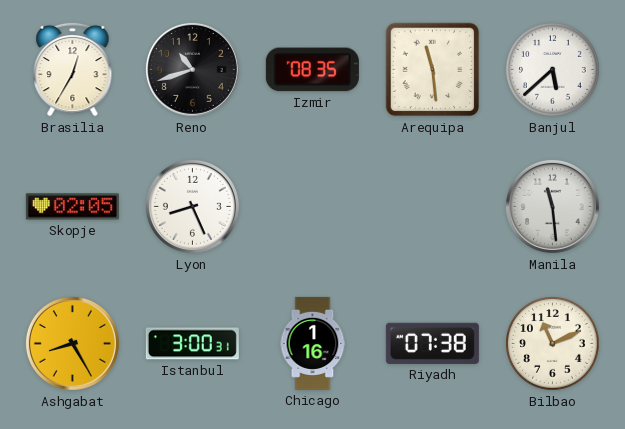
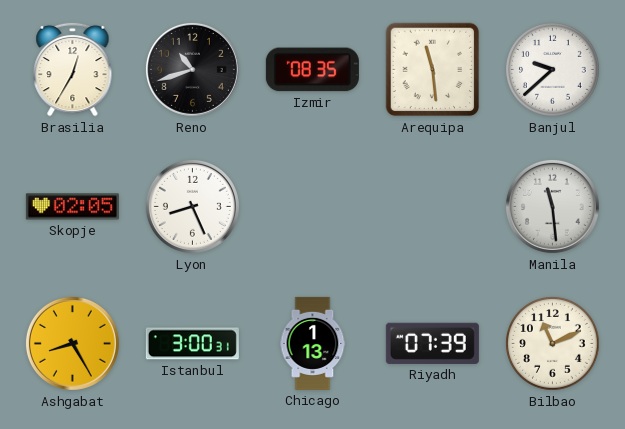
Banjul: 5:38 -> 9:38 (553, 70)
Chicago: 1:16 -> 1:13 (313, 343)
Riyadh: 07:38 -> 07:39 (432, 343)
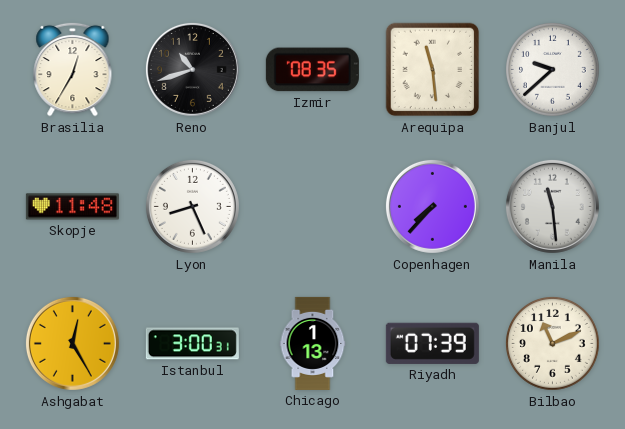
Skopje: 02:05 -> 11:48 (72, 207)
Copenhagen: none -> 7:37 (432, 206)
Ashgabat: 8:25 -> 12:25 (72, 343)
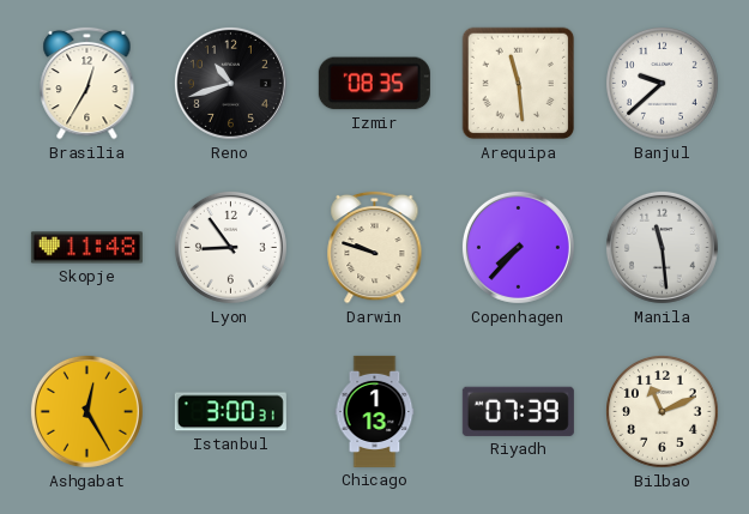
Lyon: 8:26 -> 8:54 (230, 247)
Darwin: none -> 9:48 (375, 247)
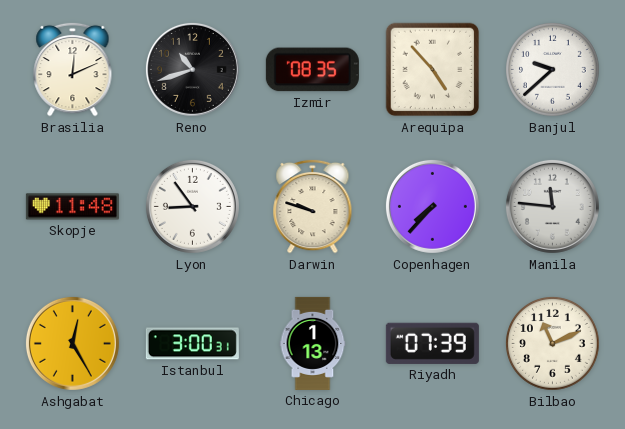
Brasilia: 12:35 -> 12:11 (73, 69)
Arequipa: 11:29 -> 4:53 (433, 70)
Manila: 11:29 -> 11:46 (552, 206)
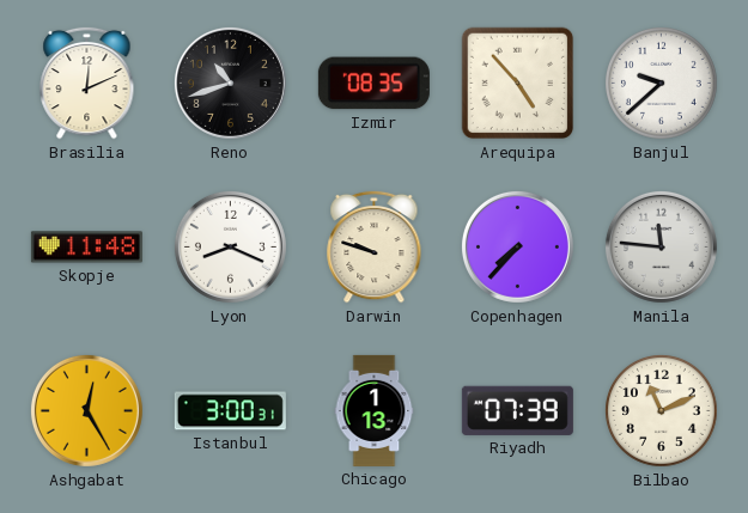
Lyon: 8:54 -> 8:19 (230, 246)
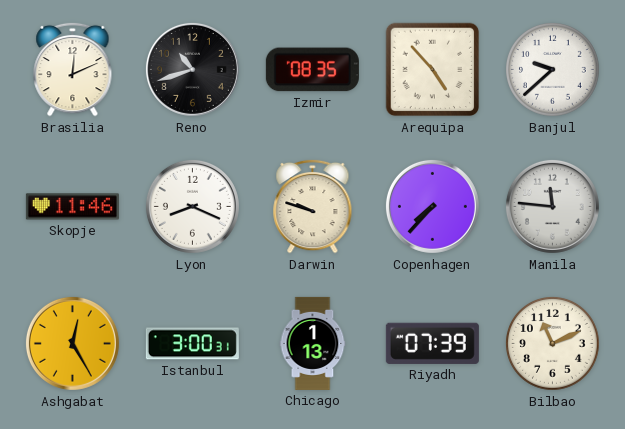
Skopje: 11:48 -> 11:46 (72, 207)
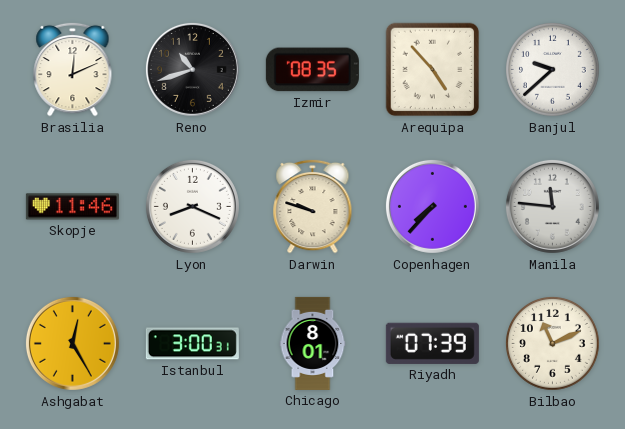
Chicago: 1:13 -> 8:01 (313, 343)
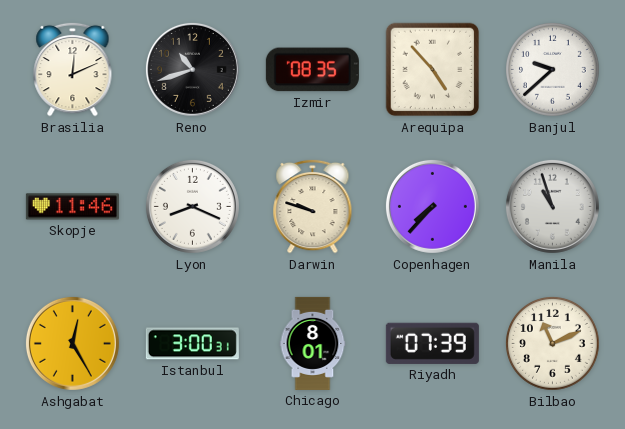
Manila: 11:46 -> 10:57 (552, 206)
